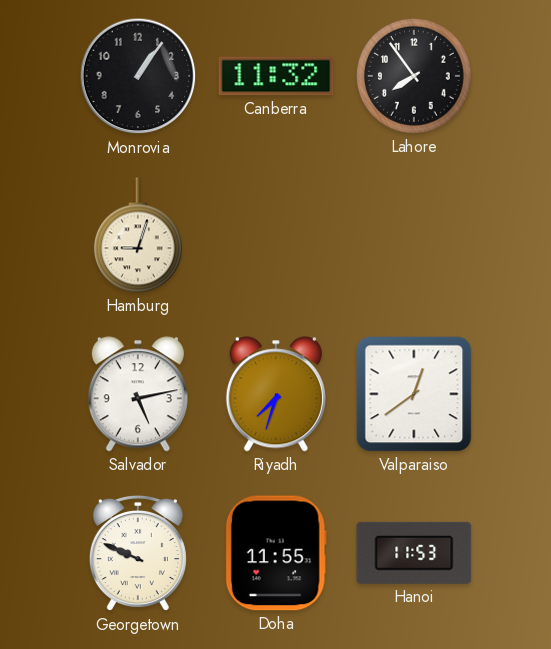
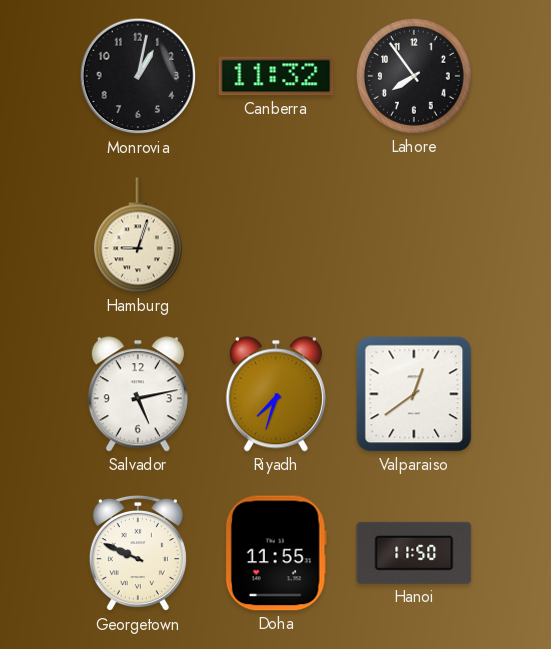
Monrovia: 1:06 -> 1:02 (138, 76)
Hanoi: 11:53 -> 11:50 (414, 553)
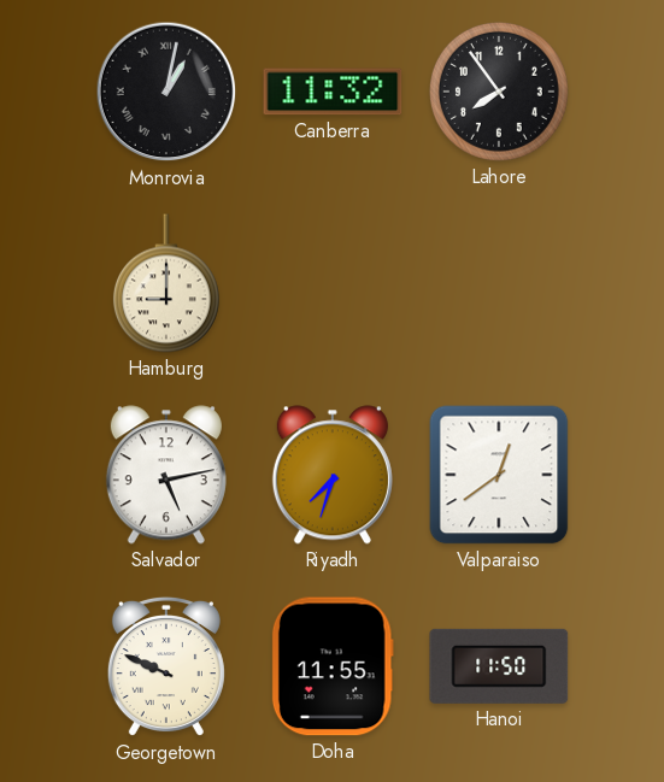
Monrovia numerals: Arabic -> Roman (166, 92)
Hamburg: 9:03 -> 9:00 (166, 283)
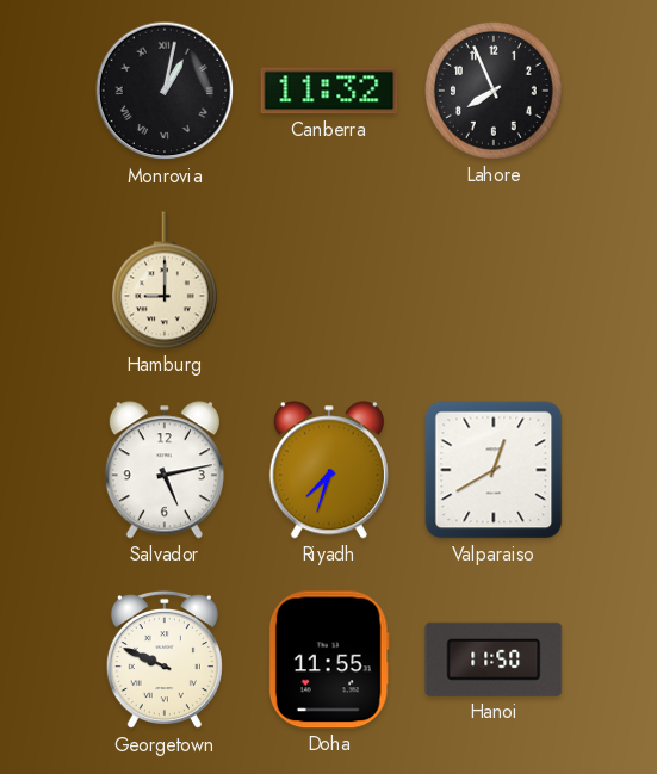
Lahore: 7:54 -> 7:56 (494, 91)
Valparaiso: 12:39 -> 12:40 (494, 470)
